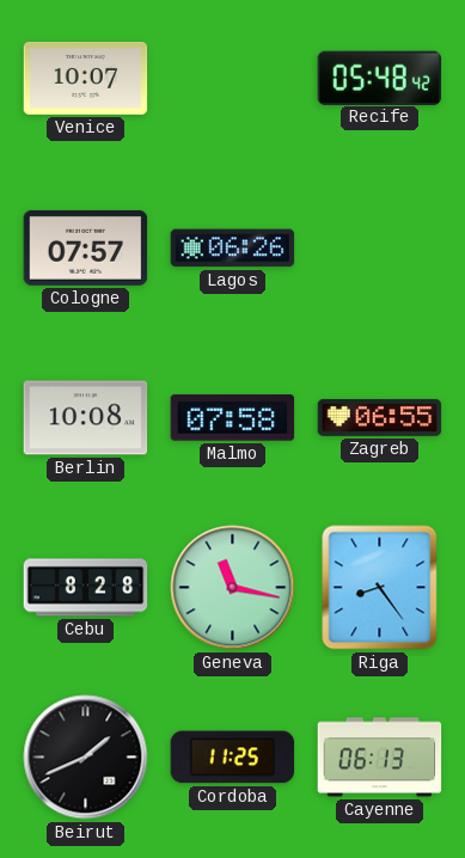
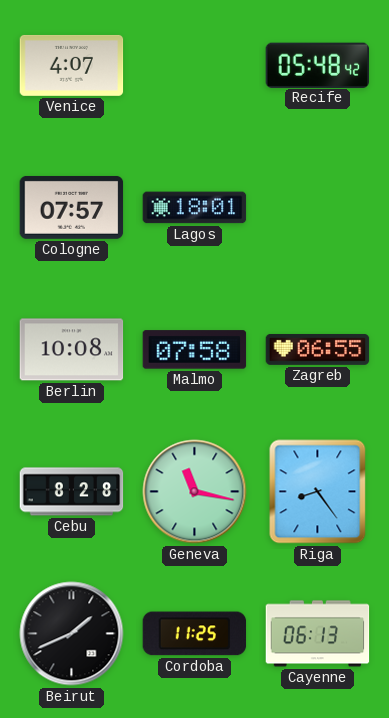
Venice: 10:07 -> 4:07 (72, 65)
Lagos: 06:26 -> 18:01 (195, 208)
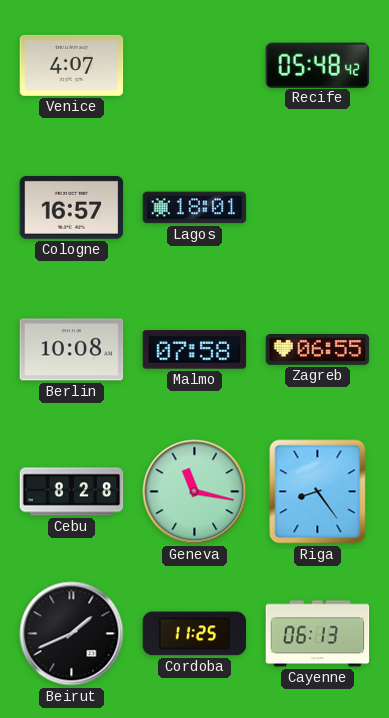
Cologne: 07:57 -> 16:57 (72, 207)
